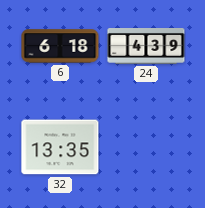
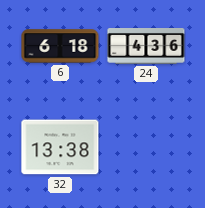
24: 4:39 -> 4:36 (146, 47)
32: 13:35 -> 13:38 (60, 147)
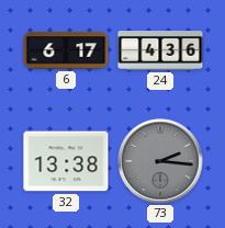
6: 6:18 -> 6:17 (66, 50)
73: none -> 2:16 (160, 161)
